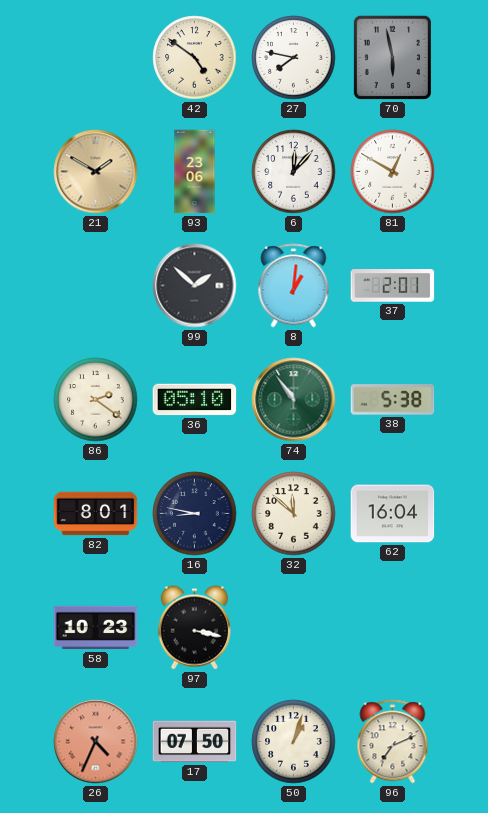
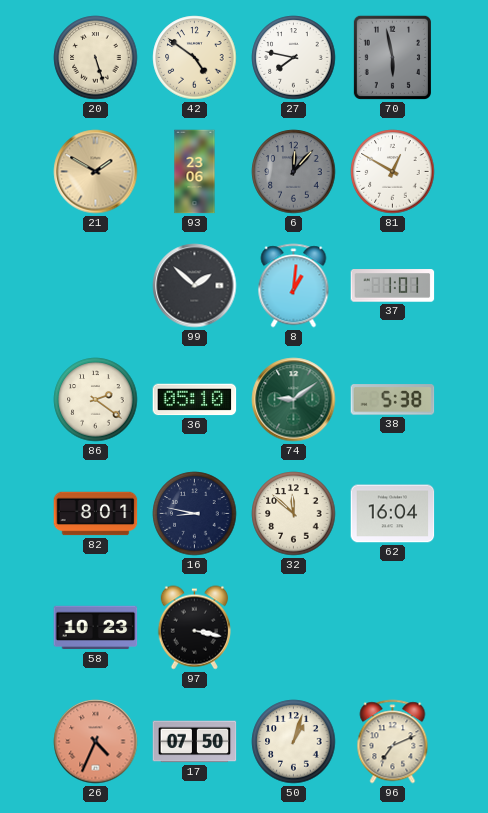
20: none -> 5:27 (96, 58)
6 dial: white -> grey (294, 172)
37: 2:01 -> 1:01 (393, 286)
74: 10:54 -> 9:09 (294, 400)
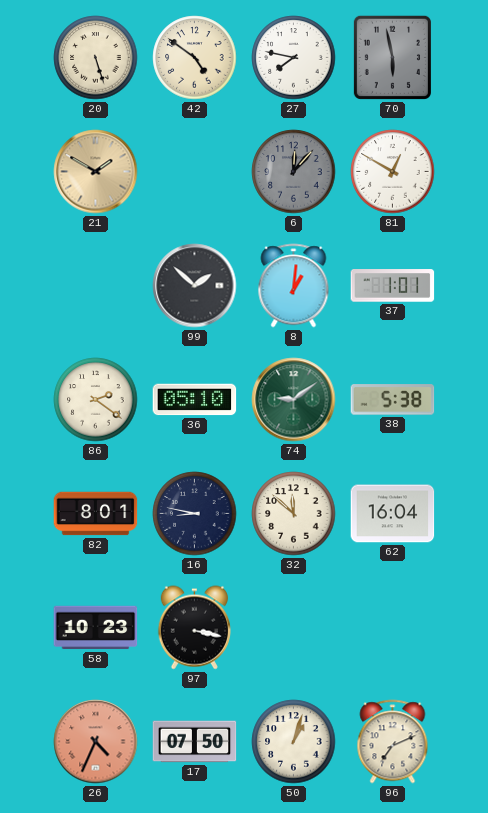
93: 23:06 -> none (195, 172)
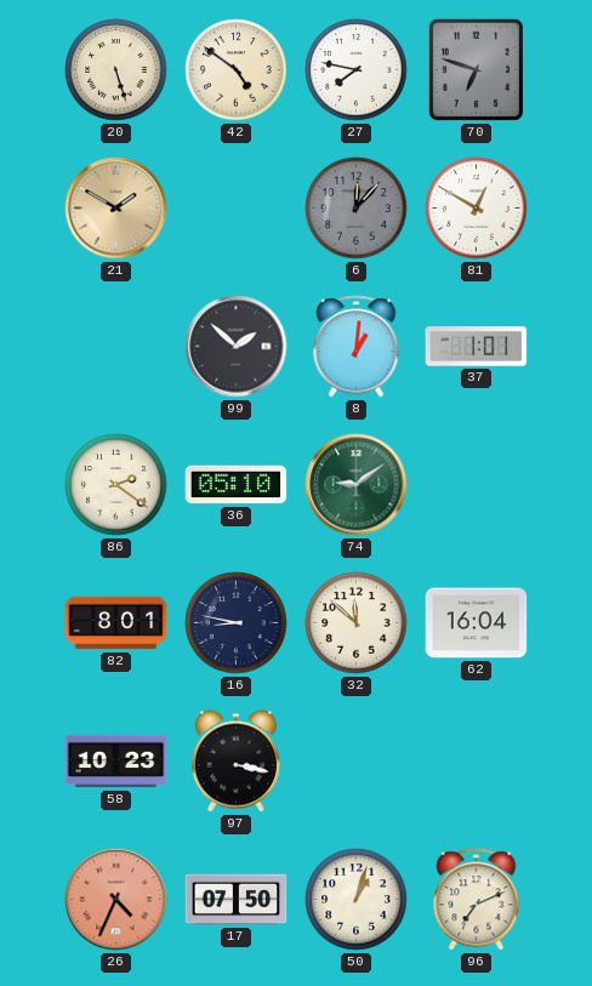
70: 5:58 -> 6:48 (476, 69)
38: 5:38 -> none (393, 400)
